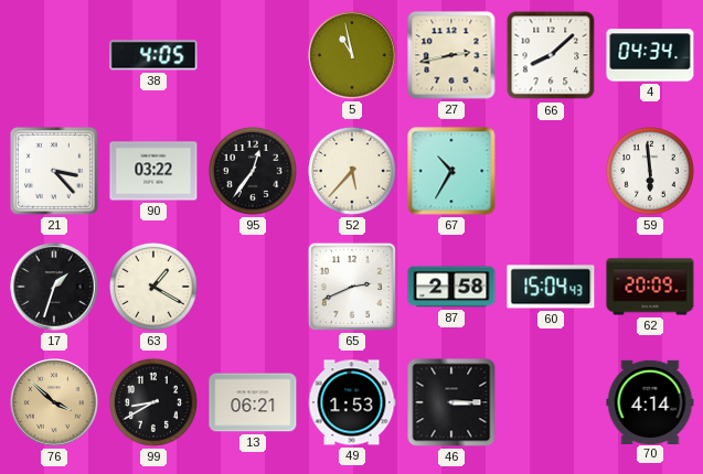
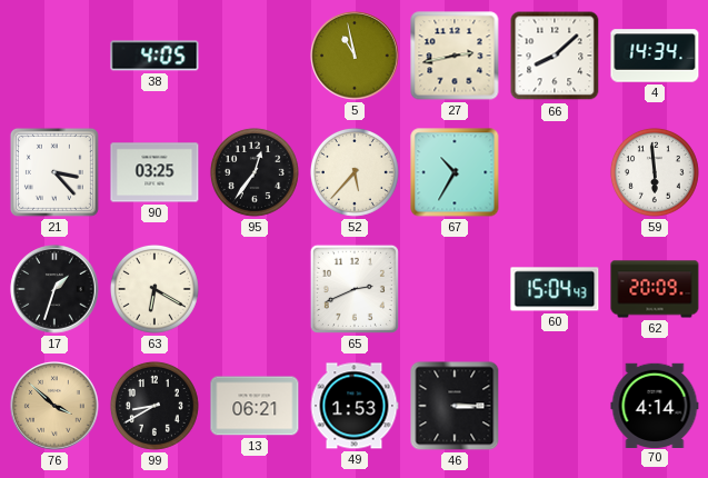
4: 04:34 -> 14:34 (655, 56)
90: 03:22 -> 03:25 (154, 172)
63: 1:20 -> 6:20 (154, 289)
87: 2:58 -> none (451, 287)
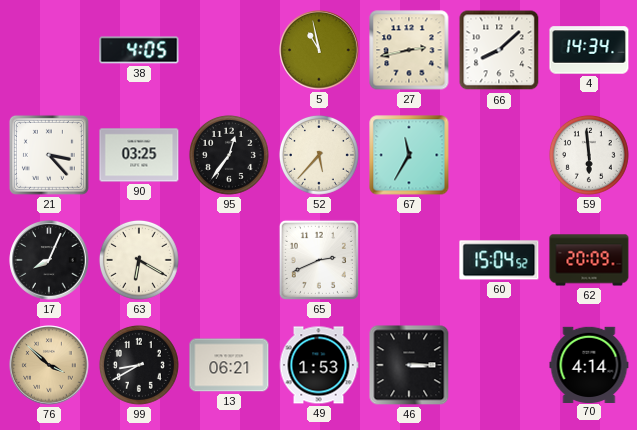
67: 10:35 -> 11:35 (409, 155)
17: 1:33 -> 8:04 (49, 260)
60: 15:04:43 -> 15:04:52 (499, 260)
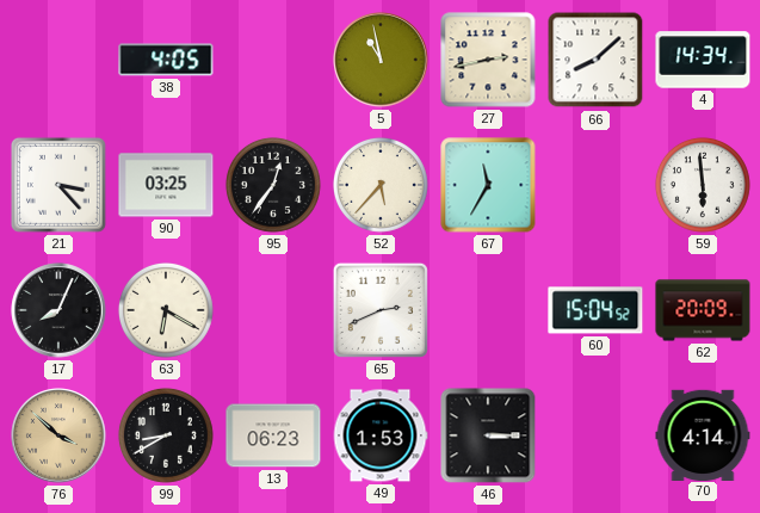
13: 06:21 -> 06:23 (273, 435)
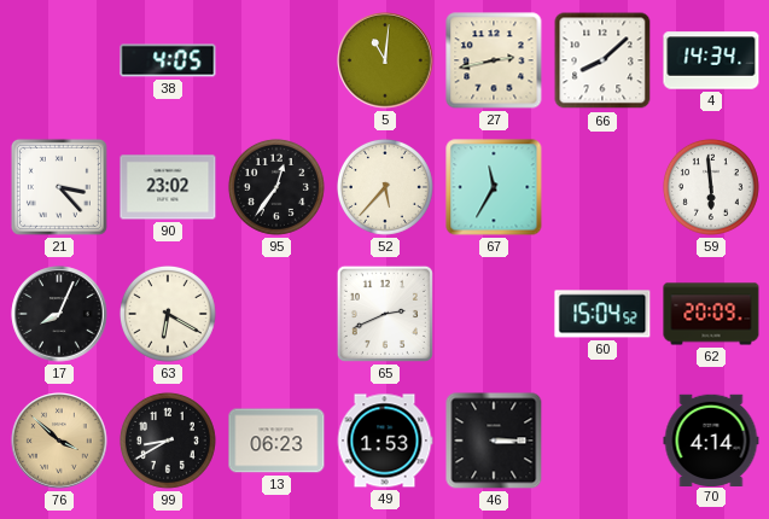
5: 10:58 -> 11:01 (385, 60)
90: 03:25 -> 23:02 (168, 187)
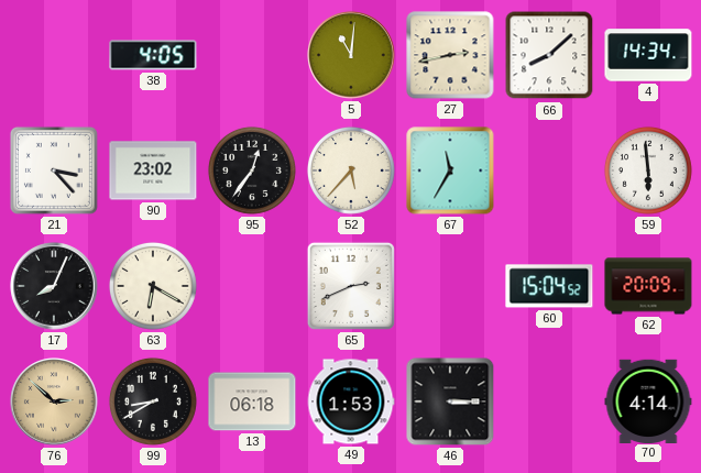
76: 3:52 -> 2:52 (54, 402)
13: 06:23 -> 06:18 (252, 402)
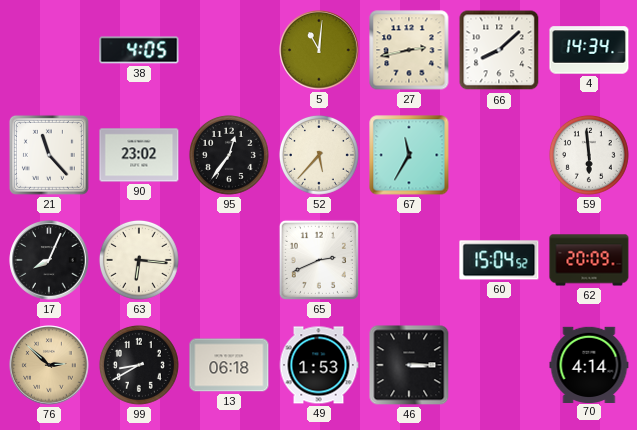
21: 3:23 -> 11:23 (49, 155)
63: 6:20 -> 6:16 (139, 260)
